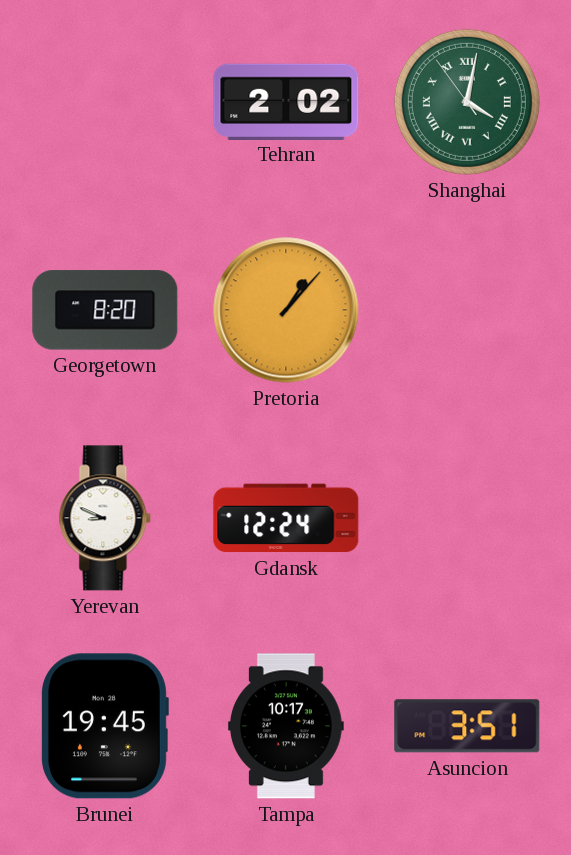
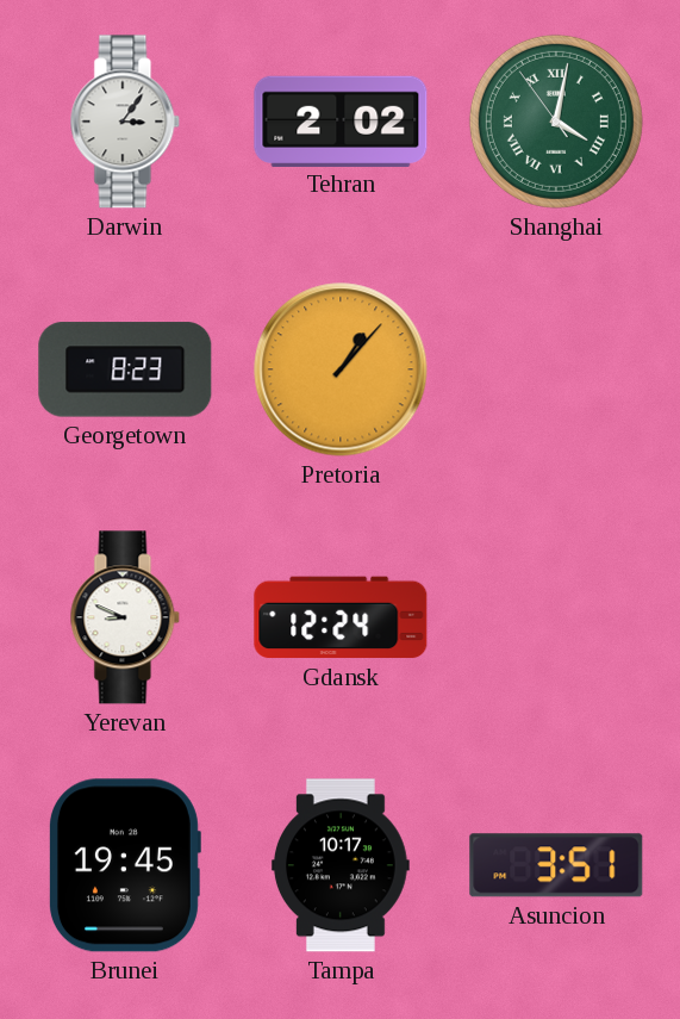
Darwin: none -> 3:06 (125, 122)
Georgetown: 8:20 -> 8:23 (125, 369)
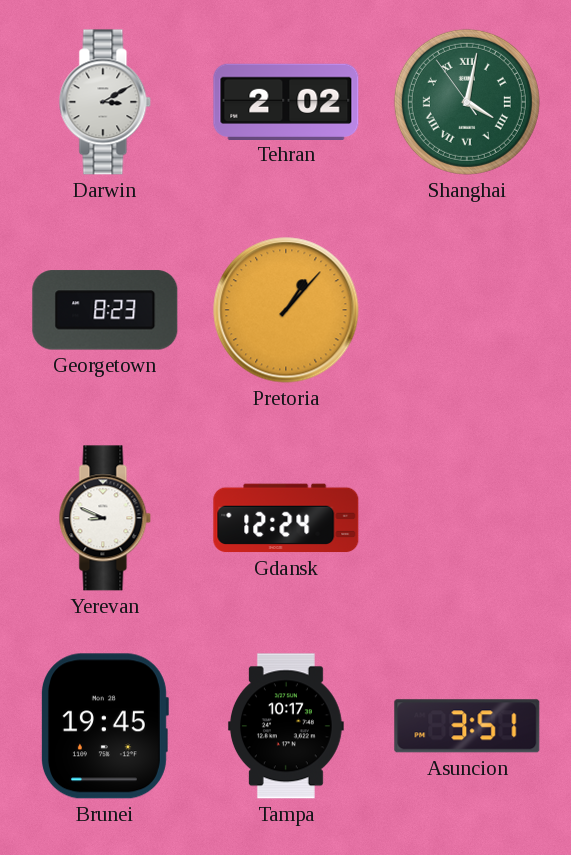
Darwin: 3:06 -> 3:10 (105, 102)
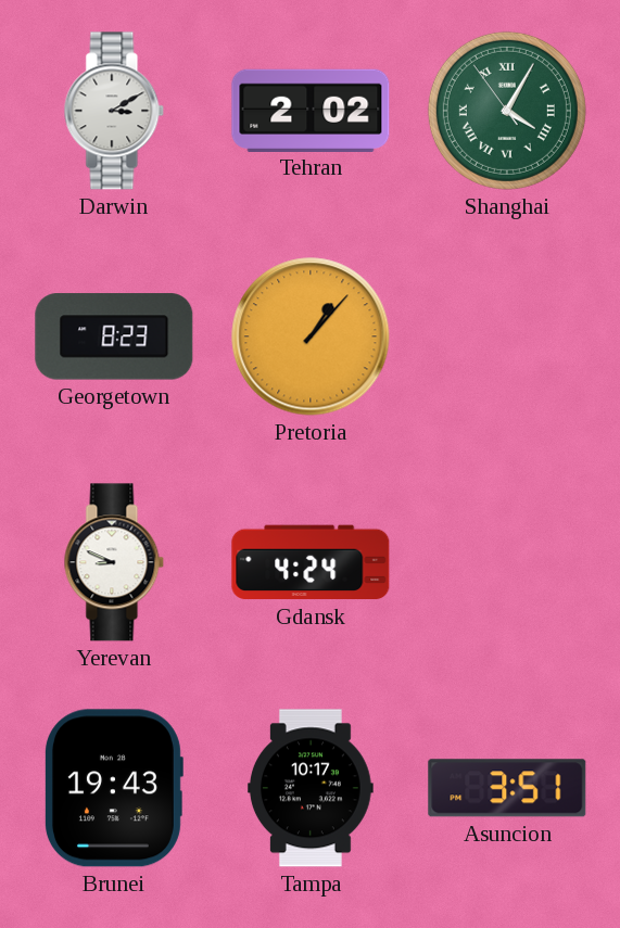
Shanghai: 4:01 -> 4:04 (507, 111)
Gdansk: 12:24 -> 4:24 (311, 562)
Brunei: 19:45 -> 19:43 (114, 788)
